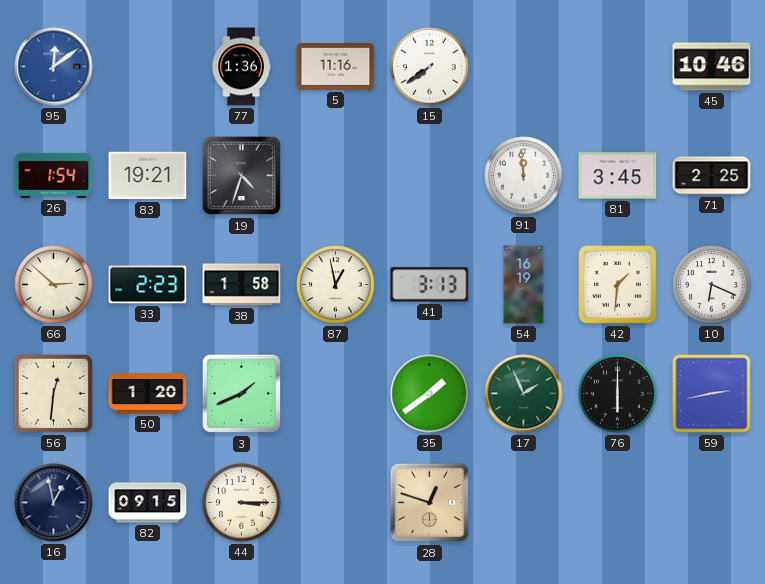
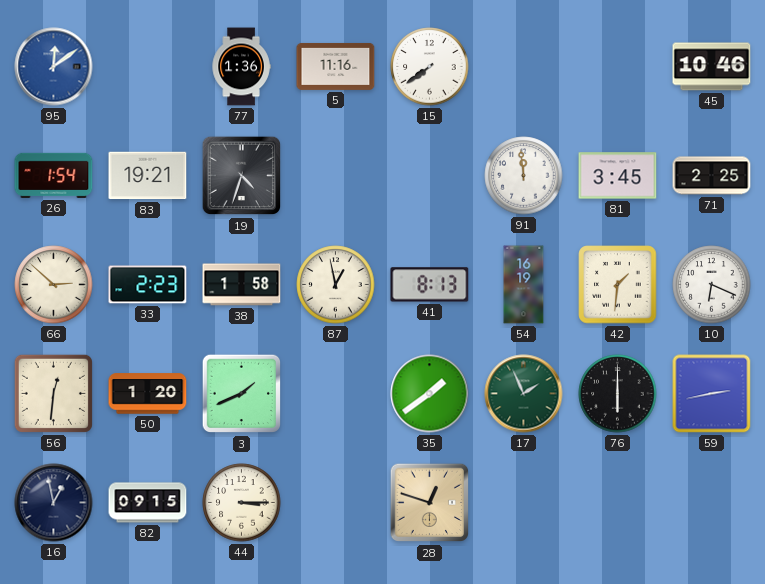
41: 3:13 -> 8:13 (430, 285)
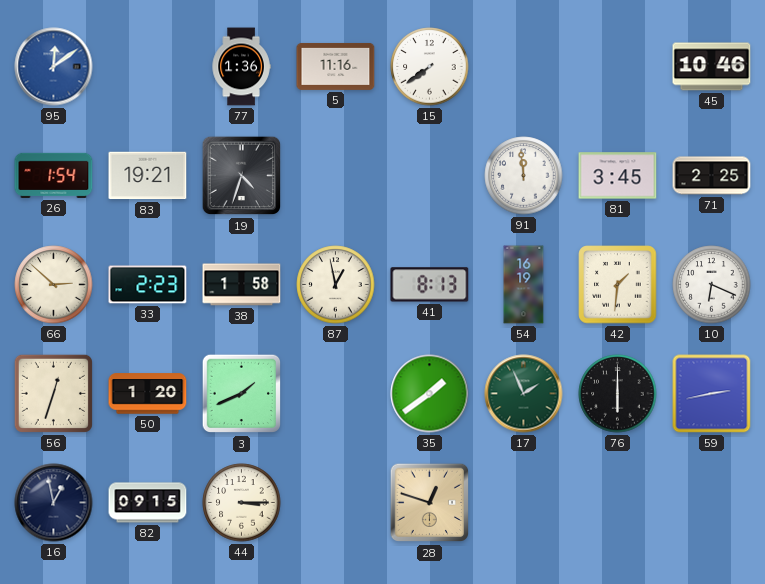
56: 12:31 -> 12:33 (53, 393)
